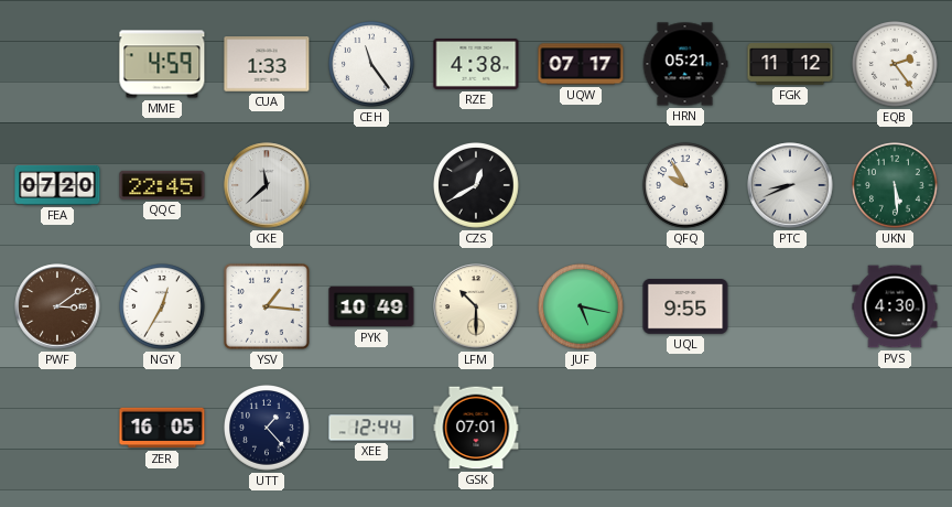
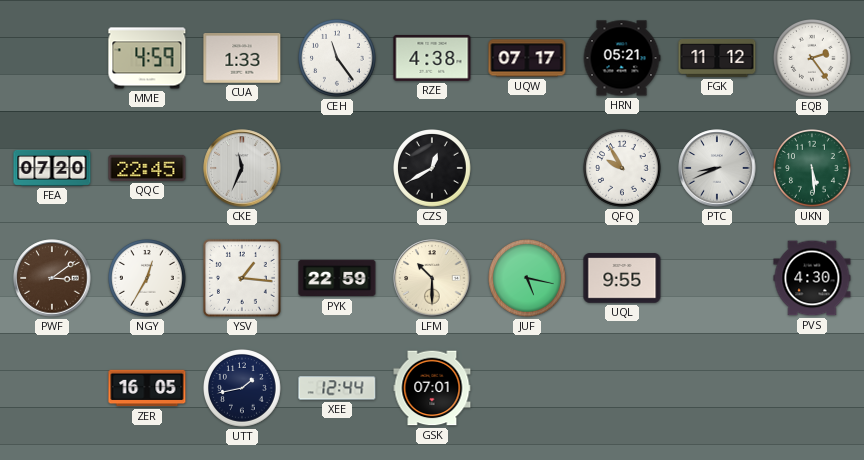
CKE: 11:38 -> 11:34 (242, 168)
PYK: 10:49 -> 22:59 (337, 278)
UTT: 1:23 -> 1:43 (243, 389)
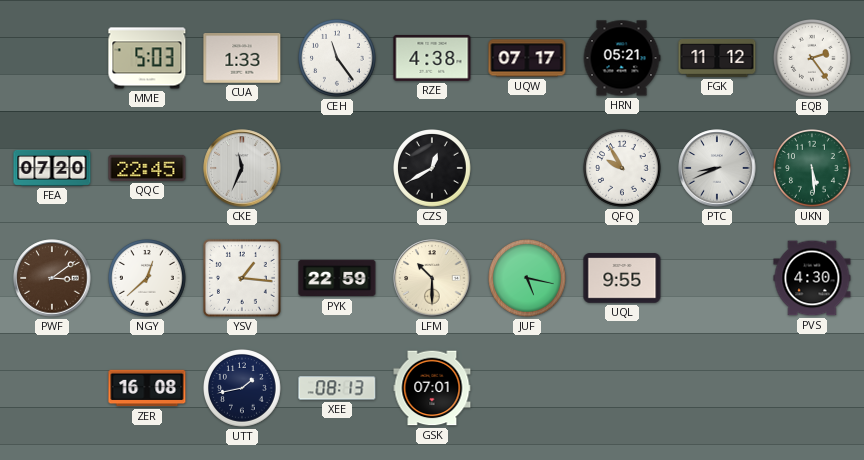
MME: 4:59 -> 5:03 (147, 58)
NGY: 12:35 -> 12:38 (148, 279)
ZER: 16:05 -> 16:08 (147, 388)
XEE: 12:44 -> 08:13 (337, 388)
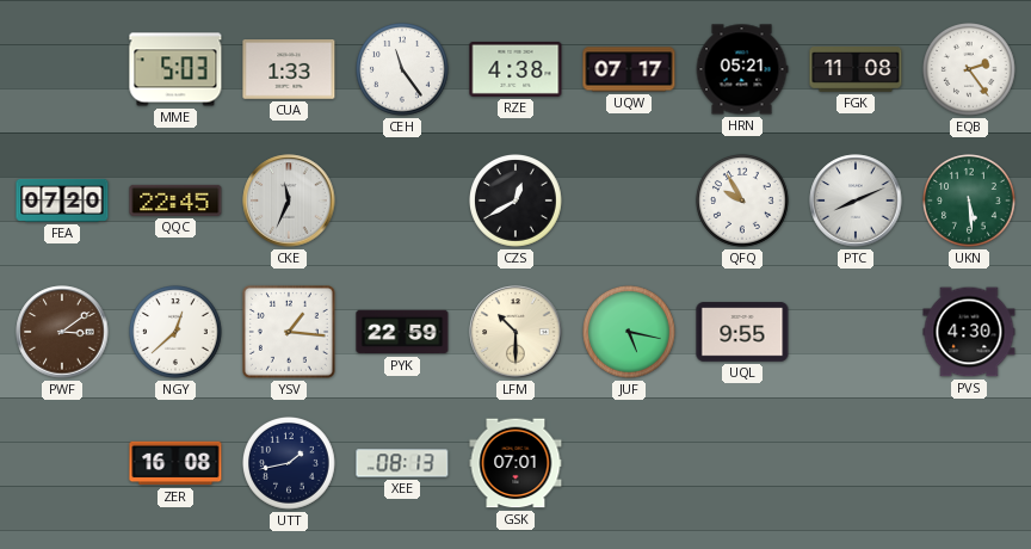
FGK: 11:12 -> 11:08 (856, 69)
PTC: 8:41 -> 8:11 (856, 201)
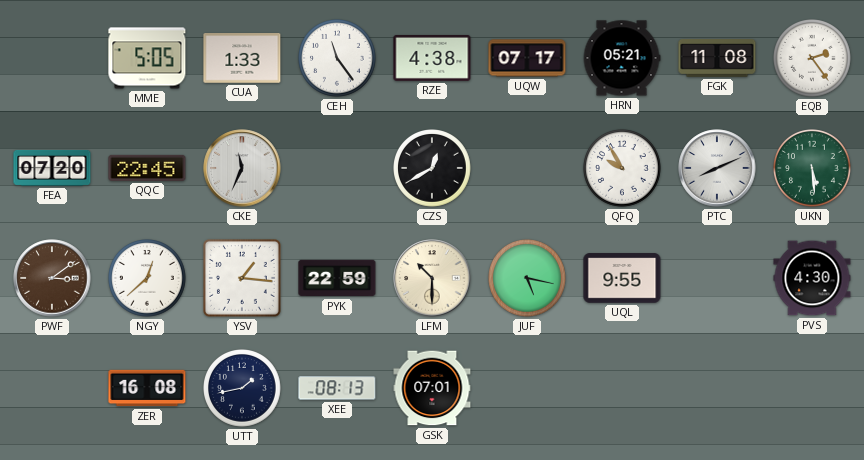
MME: 5:03 -> 5:05 (147, 58)
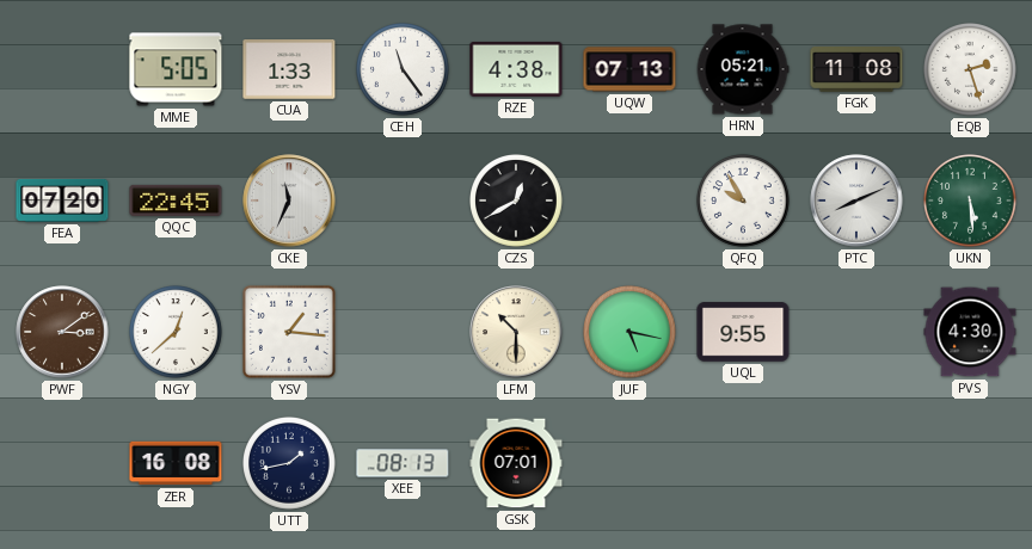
UQW: 07:17 -> 07:13 (629, 69)
EQB: 2:24 -> 2:27 (971, 70)
PYK: 22:59 -> none (337, 278)
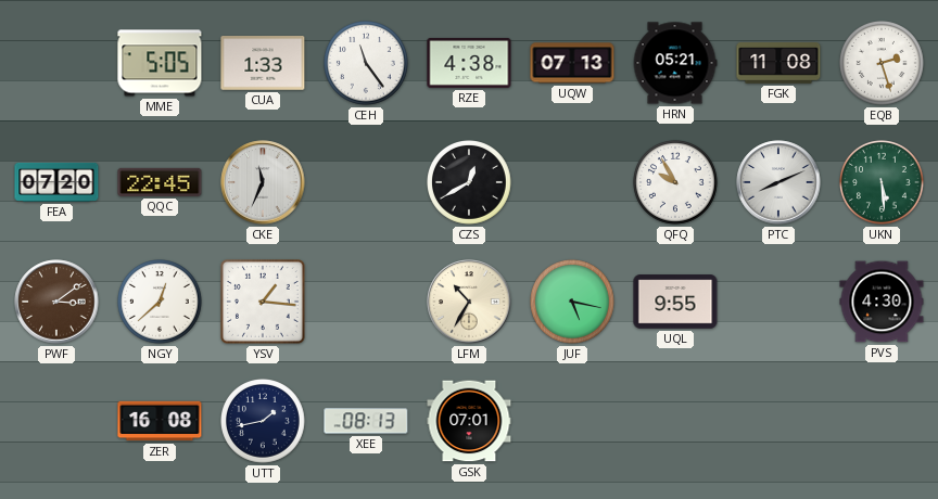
LFM: 10:30 -> 10:35 (469, 302)
